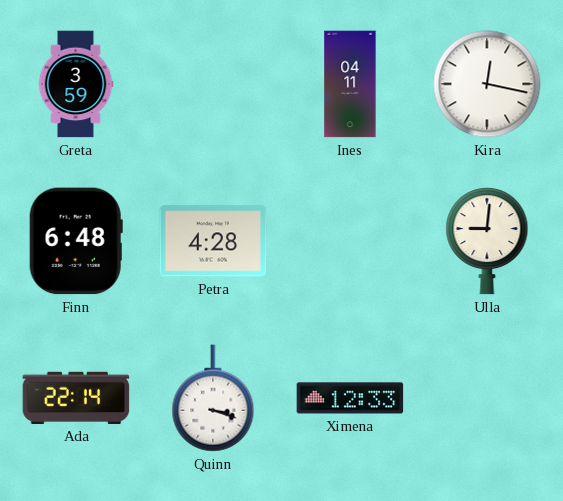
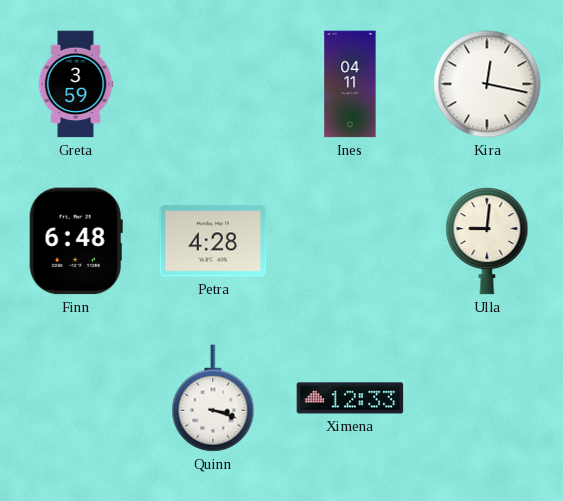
Ada: 22:14 -> none (76, 398)
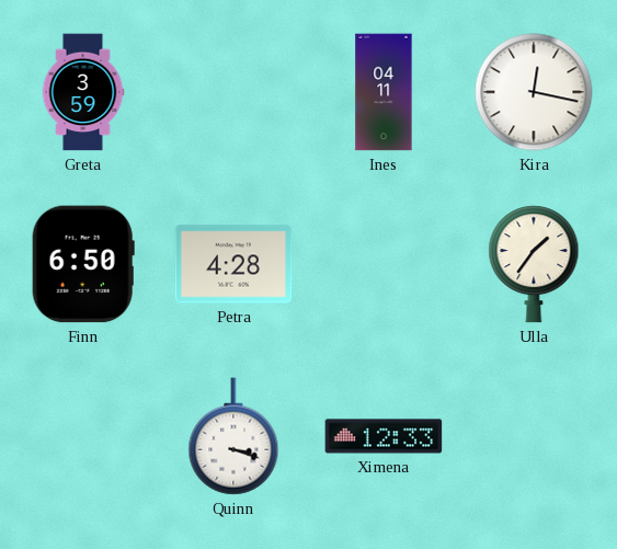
Finn: 6:48 -> 6:50 (83, 264)
Ulla: 9:01 -> 1:36 (534, 264)
